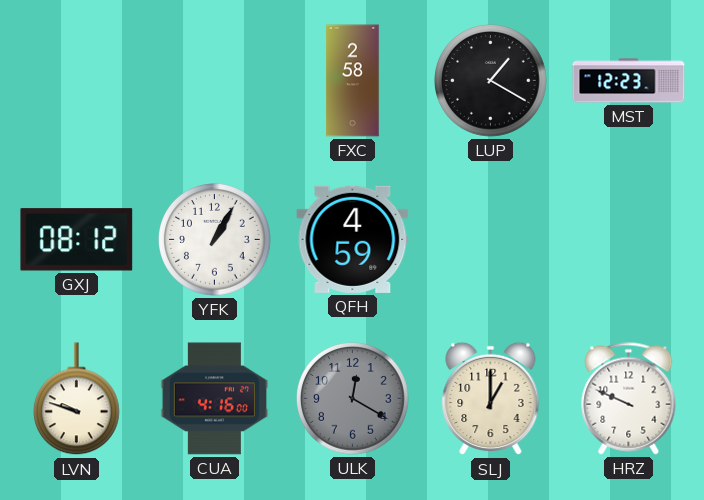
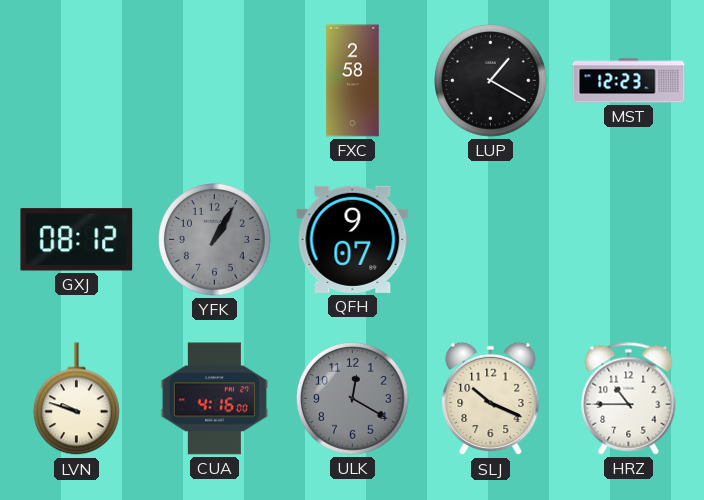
YFK dial: white -> grey (215, 240)
QFH: 4:59 -> 9:07 (353, 239)
SLJ: 1:00 -> 10:19 (491, 399)
HRZ: 9:49 -> 10:45 (629, 399)
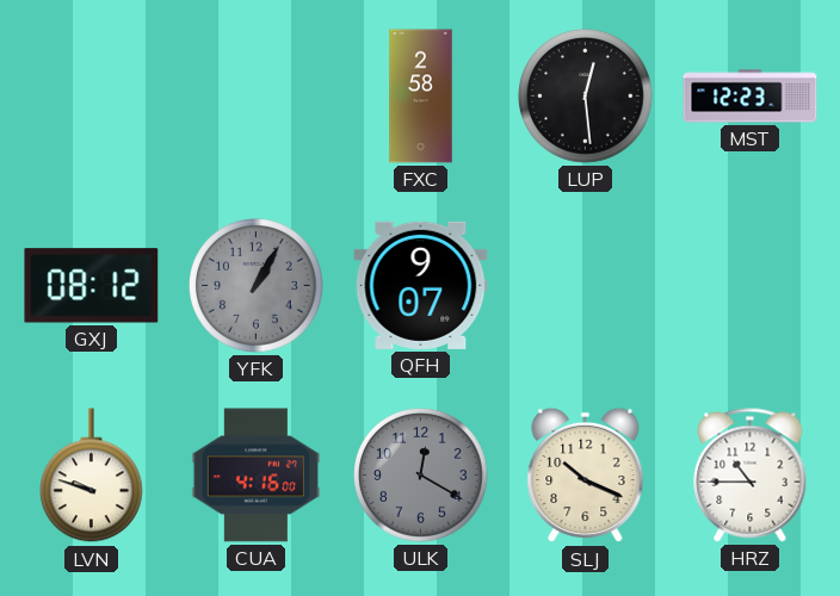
LUP: 1:20 -> 12:29 (586, 97)
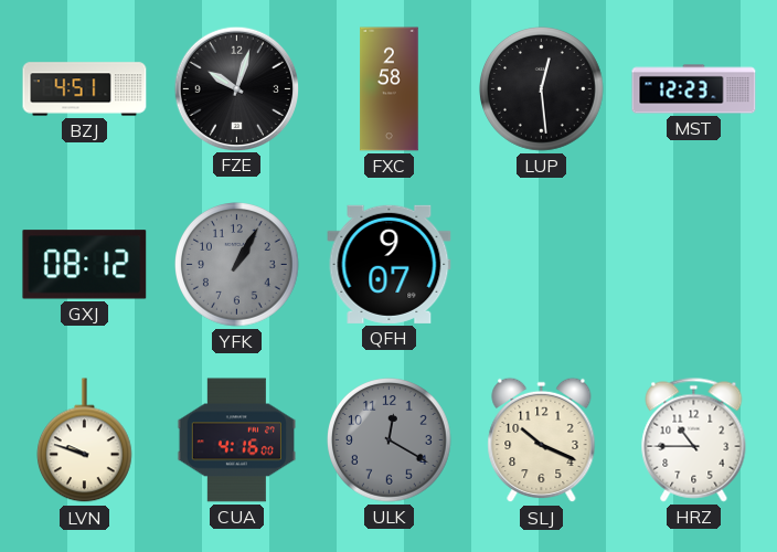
BZJ: none -> 4:51 (85, 89)
FZE: none -> 10:03 (236, 88)
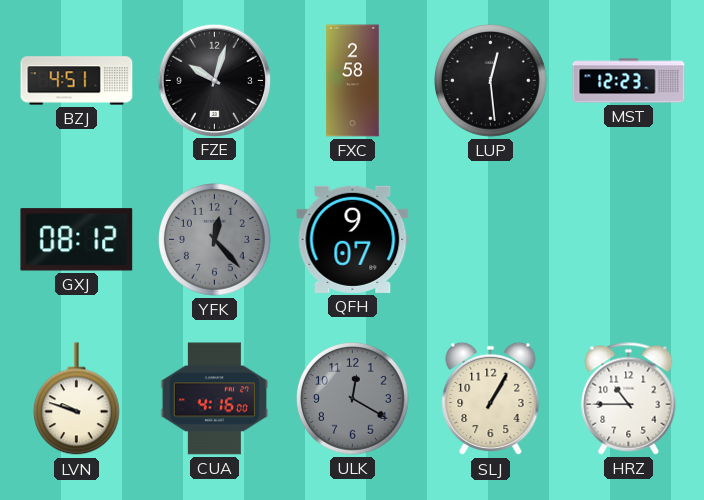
YFK: 1:05 -> 12:23 (215, 240)
SLJ: 10:19 -> 1:05 (491, 399)
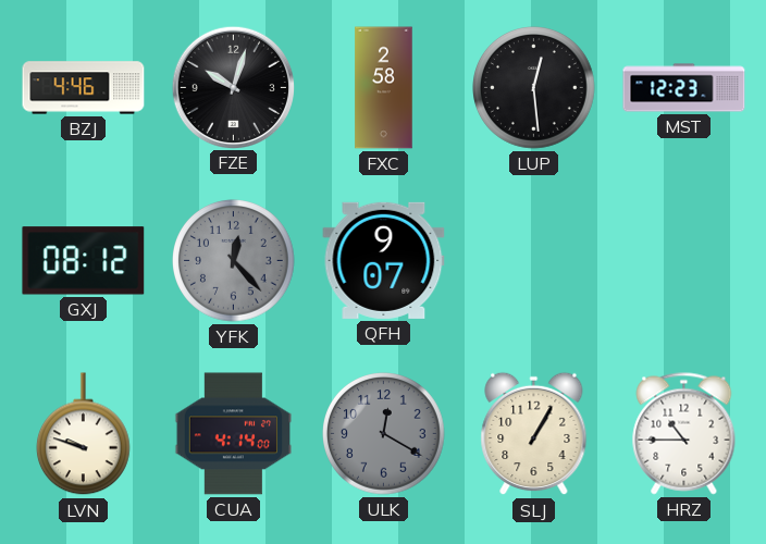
BZJ: 4:51 -> 4:46 (84, 88)
CUA: 4:16 -> 4:14 (233, 434)
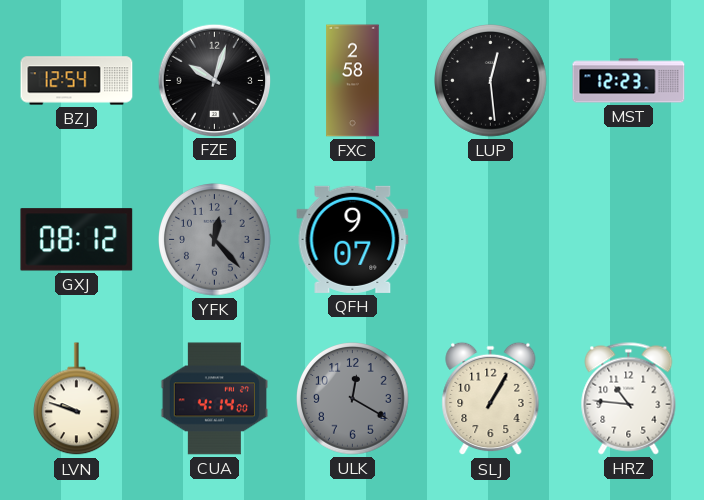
BZJ: 4:46 -> 12:54 (77, 81)
HRZ: 10:45 -> 10:46 (629, 399)
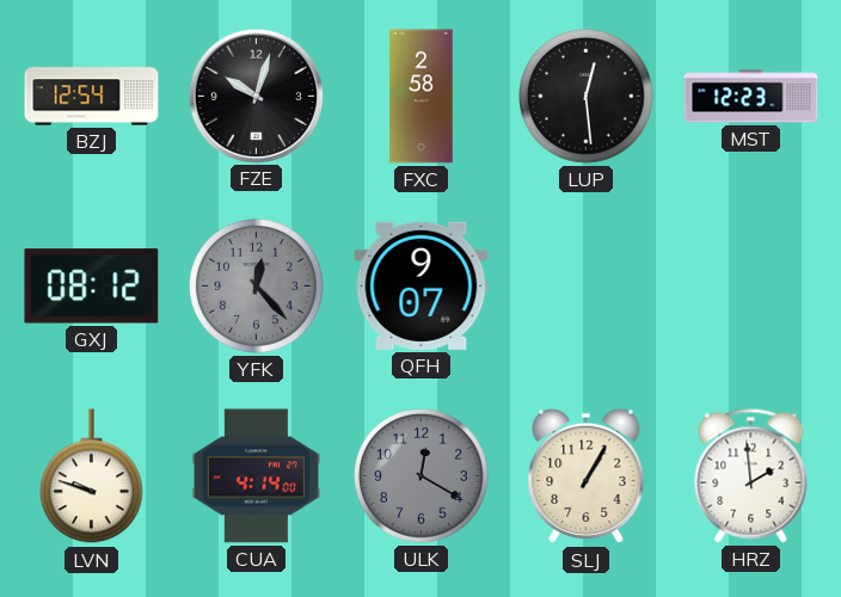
HRZ: 10:46 -> 1:59 (751, 476)
